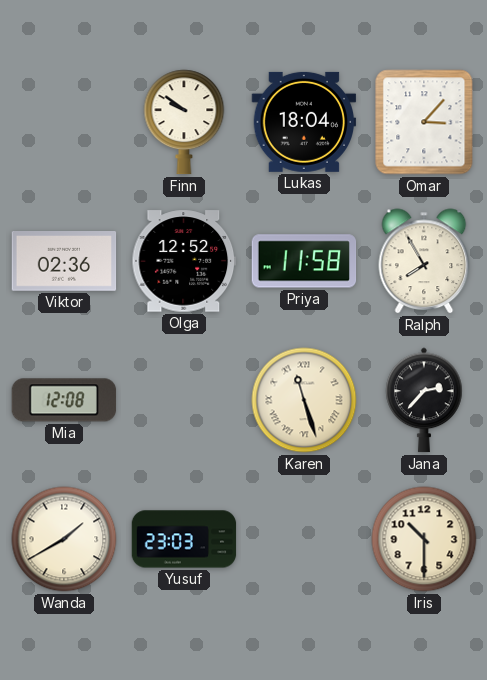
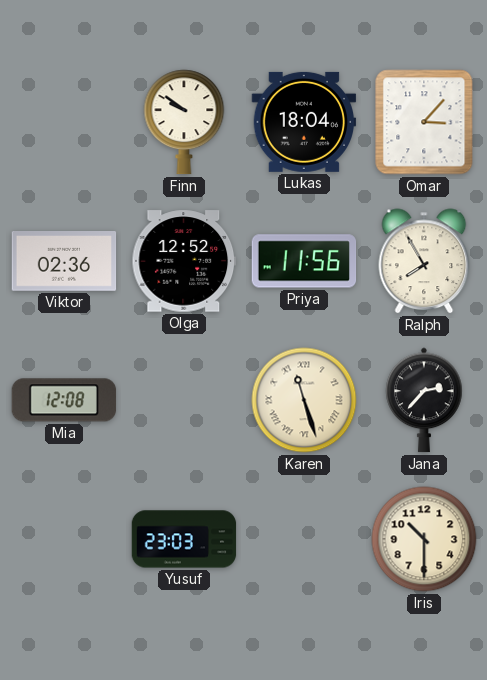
Priya: 11:58 -> 11:56 (304, 261)
Wanda: 1:40 -> none (64, 539)
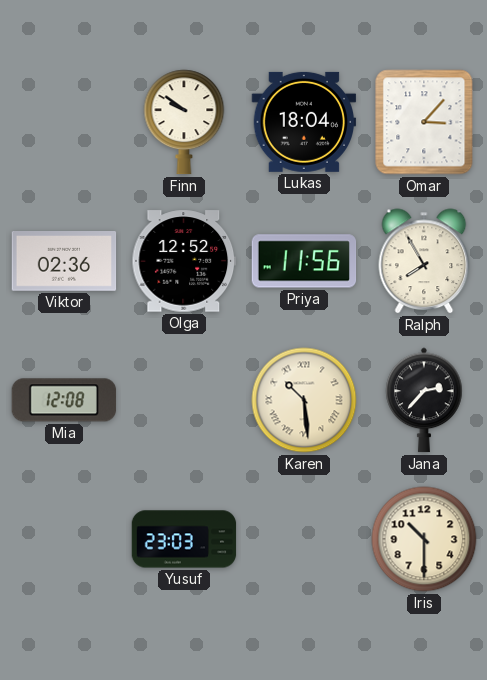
Karen: 11:27 -> 10:29 (304, 400)
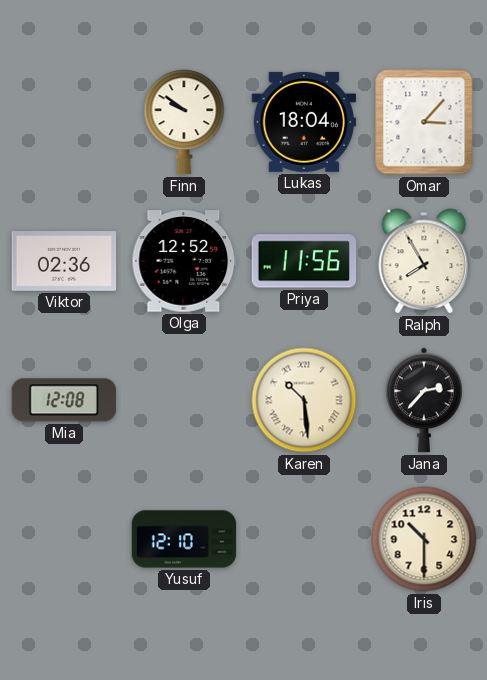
Yusuf: 23:03 -> 12:10 (184, 539)
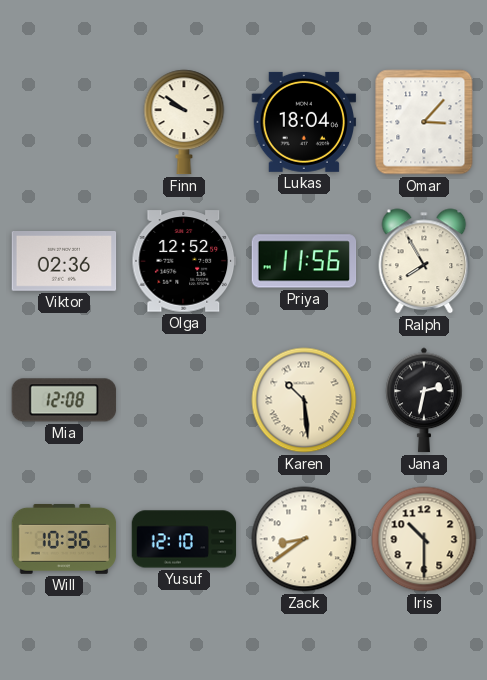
Jana: 2:37 -> 2:32 (424, 400)
Will: none -> 10:36 (64, 539)
Zack: none -> 8:39 (304, 539)
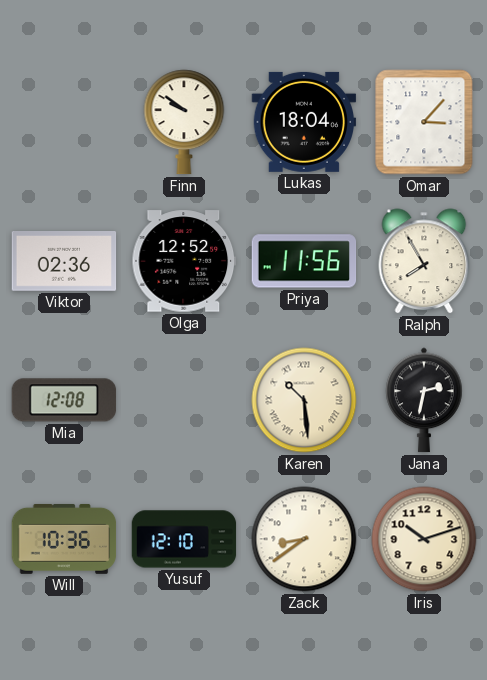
Iris: 10:30 -> 10:12 (424, 539)
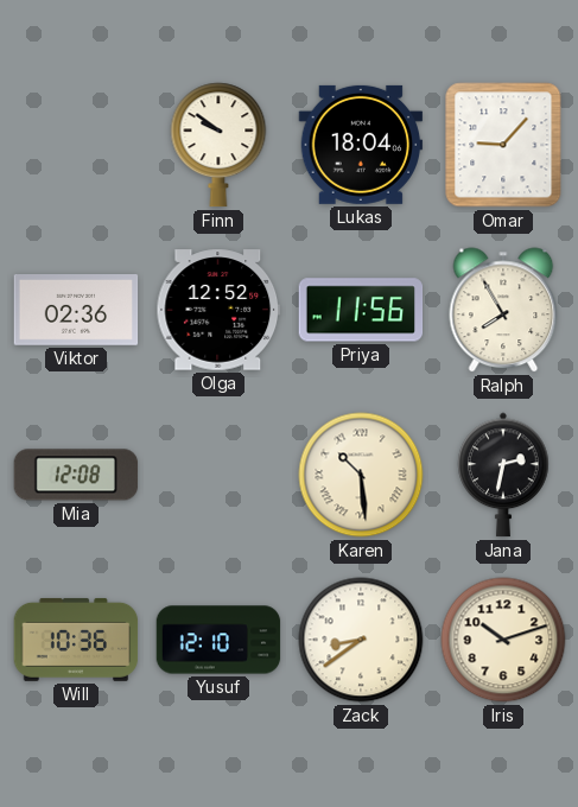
Omar: 3:07 -> 9:07 (503, 145)
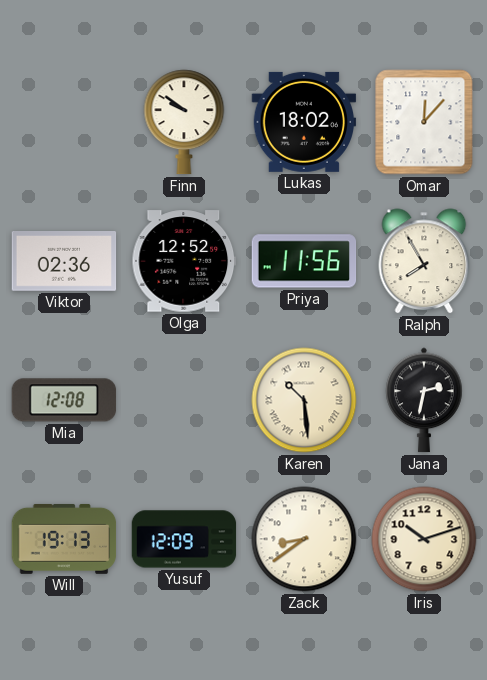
Lukas: 18:04 -> 18:02 (304, 122)
Omar: 9:07 -> 12:07 (424, 122)
Will: 10:36 -> 19:13 (64, 539)
Yusuf: 12:10 -> 12:09 (184, 539)
